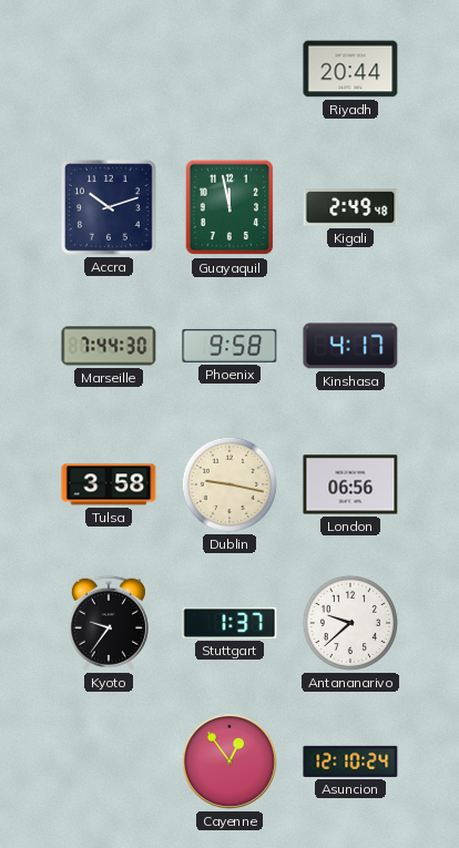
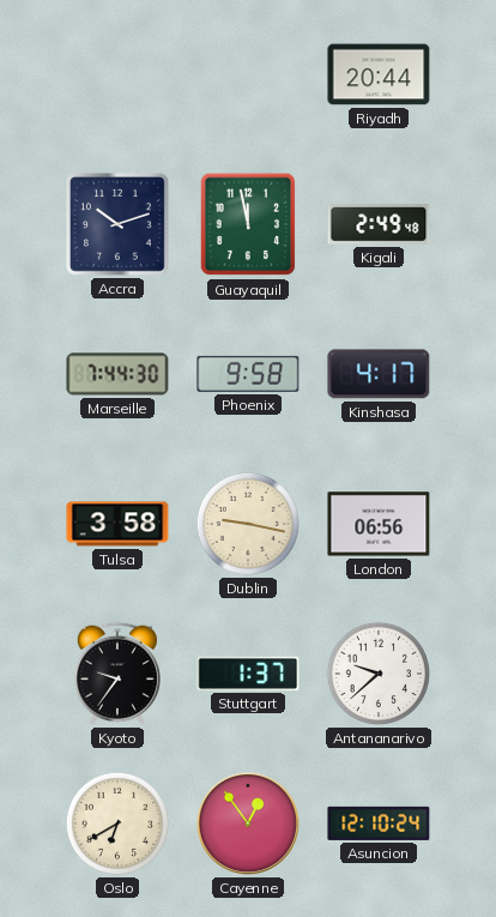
Oslo: none -> 6:40 (117, 824)
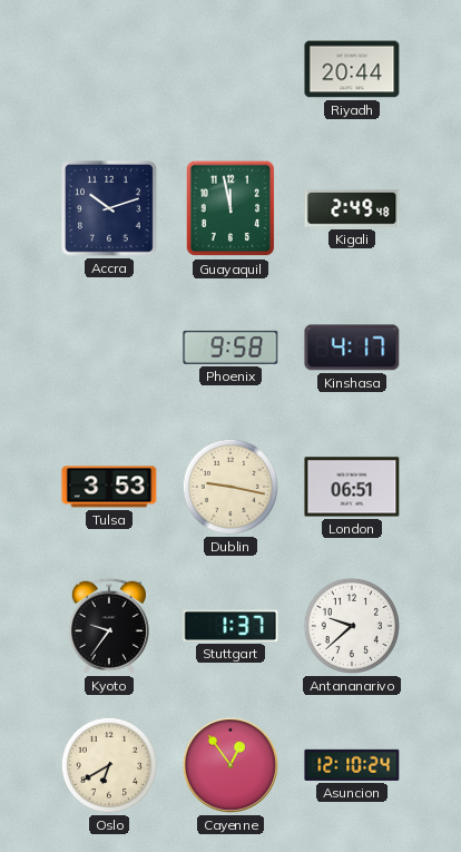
Marseille: 7:44 -> none (117, 374)
Tulsa: 3:58 -> 3:53 (109, 487)
London: 06:56 -> 06:51 (352, 487)
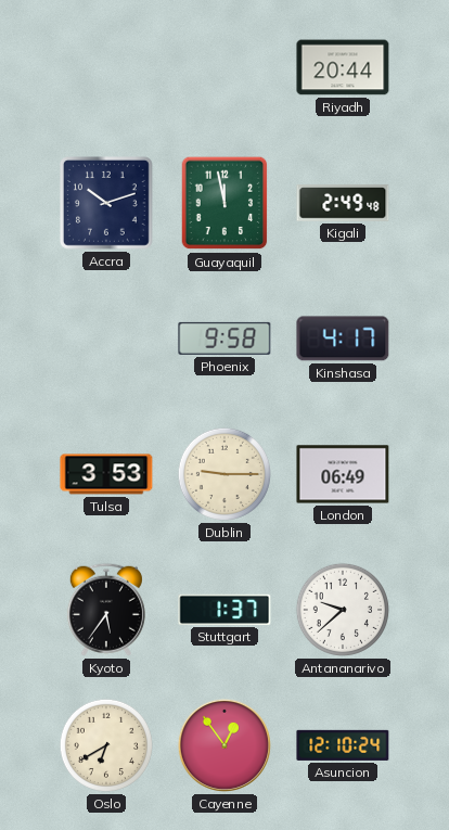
Dublin: 9:17 -> 9:15 (224, 474)
London: 06:51 -> 06:49 (343, 474)
Kyoto: 9:36 -> 5:36 (106, 610)
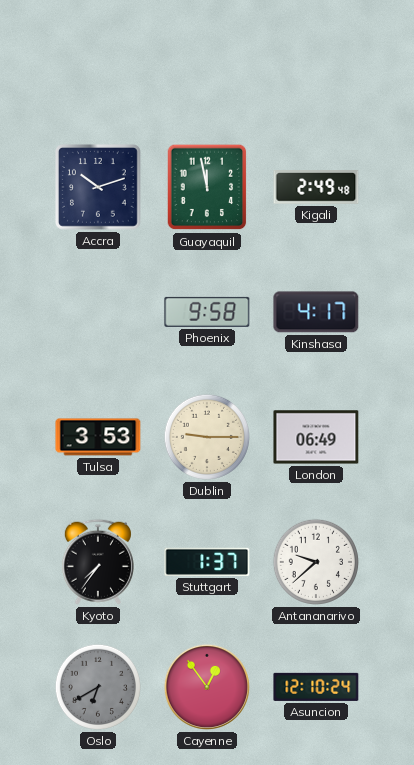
Riyadh: 20:44 -> none (343, 67)
Kyoto: 5:36 -> 7:36 (98, 562)
Oslo dial: cream -> grey (98, 687)
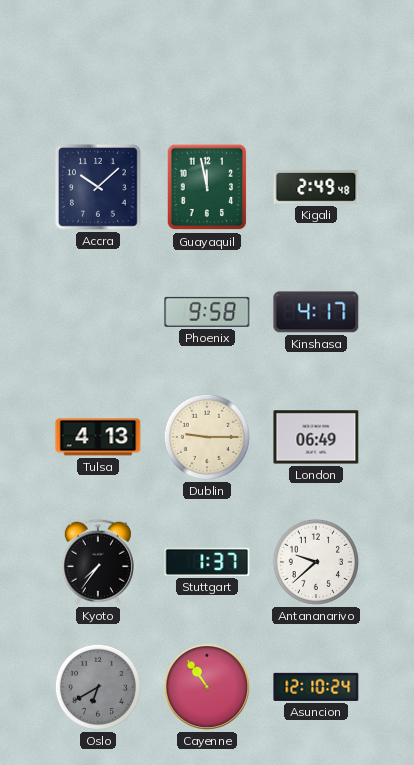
Accra: 10:12 -> 10:08 (99, 188)
Tulsa: 3:53 -> 4:13 (98, 437)
Cayenne: 12:54 -> 10:54 (207, 687)
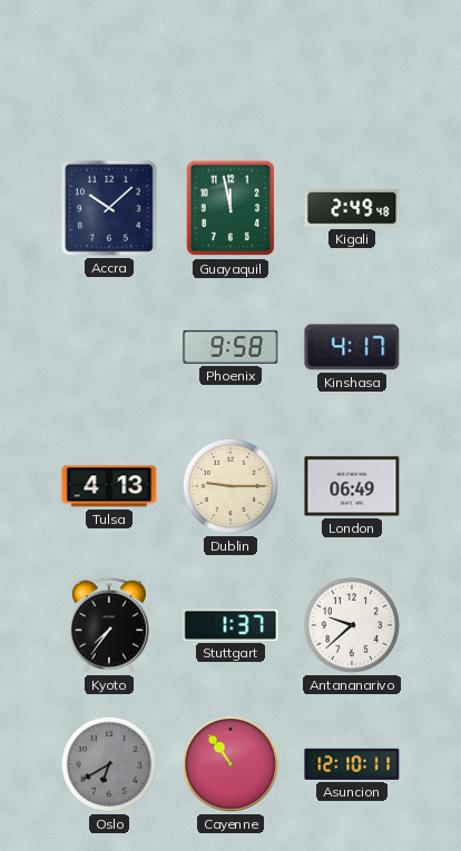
Asuncion: 12:10:24 -> 12:10:11 (352, 764)
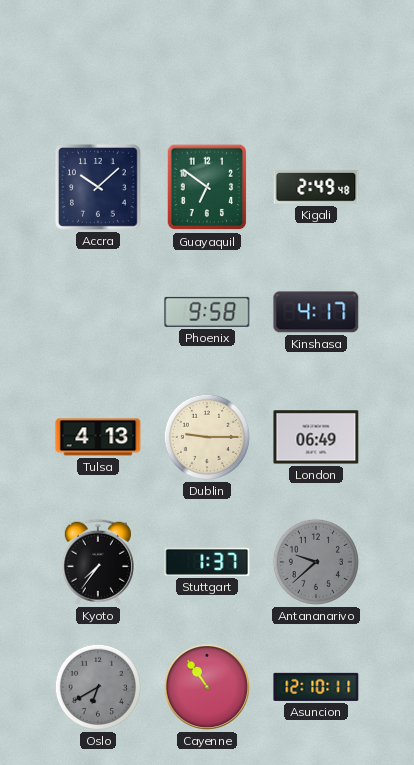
Guayaquil: 11:58 -> 6:51 (207, 187)
Antananarivo dial: white -> grey (316, 562)
